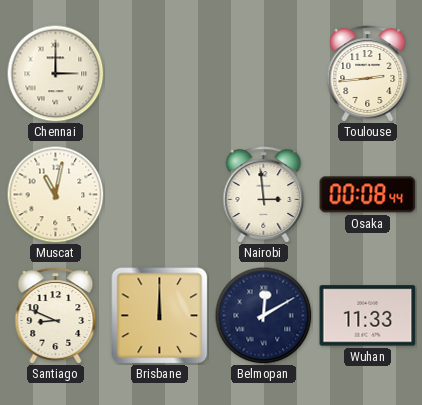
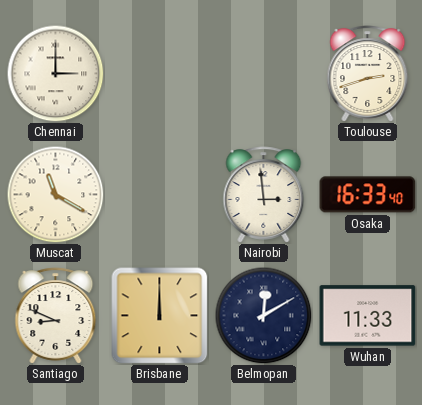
Toulouse: 2:44 -> 2:42 (368, 74)
Muscat: 11:02 -> 11:20 (55, 194)
Osaka: 00:08 -> 16:33 (368, 195)
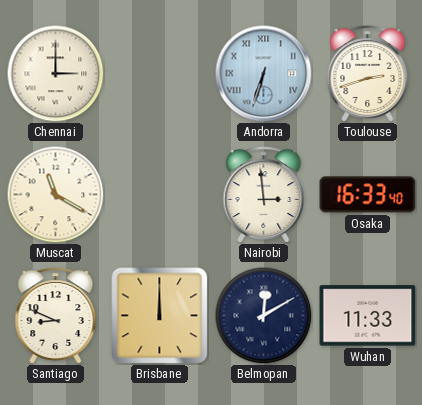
Andorra: none -> 6:33 (264, 74)
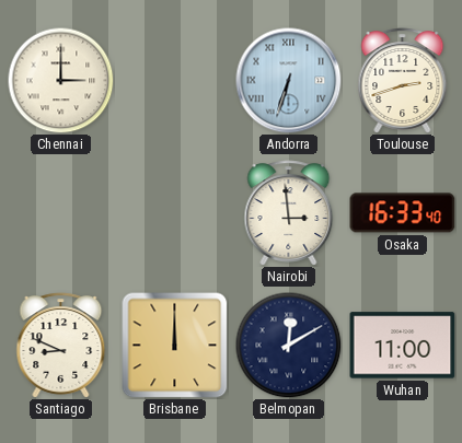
Muscat: 11:20 -> none (55, 194)
Wuhan: 11:33 -> 11:00 (403, 346)
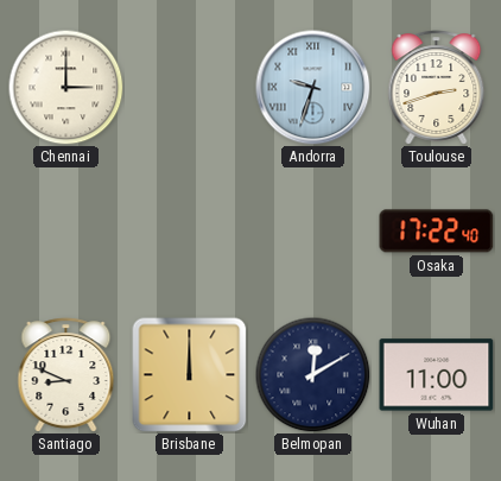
Andorra: 6:33 -> 9:33 (313, 88)
Nairobi: 2:59 -> none (289, 213)
Osaka: 16:33 -> 17:22 (437, 232)
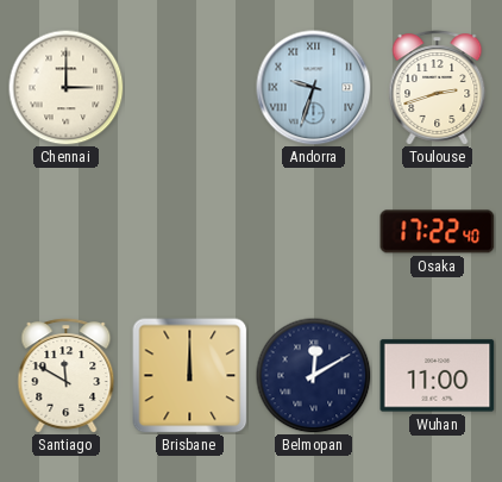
Santiago: 8:49 -> 11:50 (67, 376)
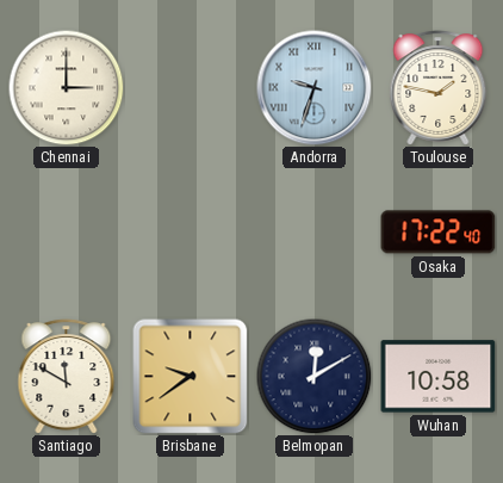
Toulouse: 2:42 -> 1:47 (439, 88)
Brisbane: 12:00 -> 9:39 (191, 377)
Wuhan: 11:00 -> 10:58 (439, 377)
